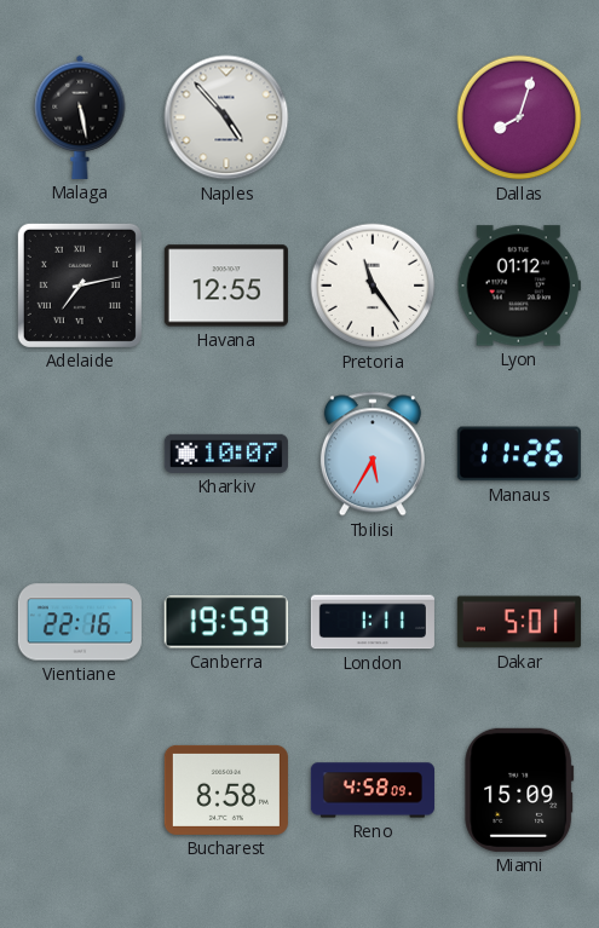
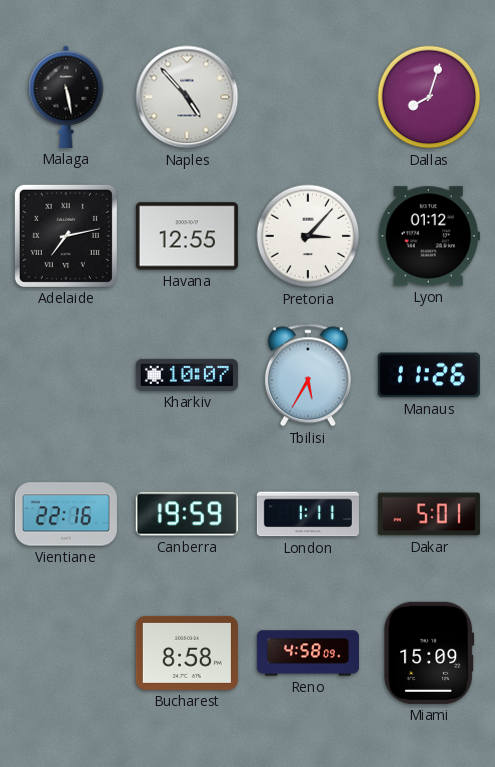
Pretoria: 11:24 -> 3:07 (308, 236)
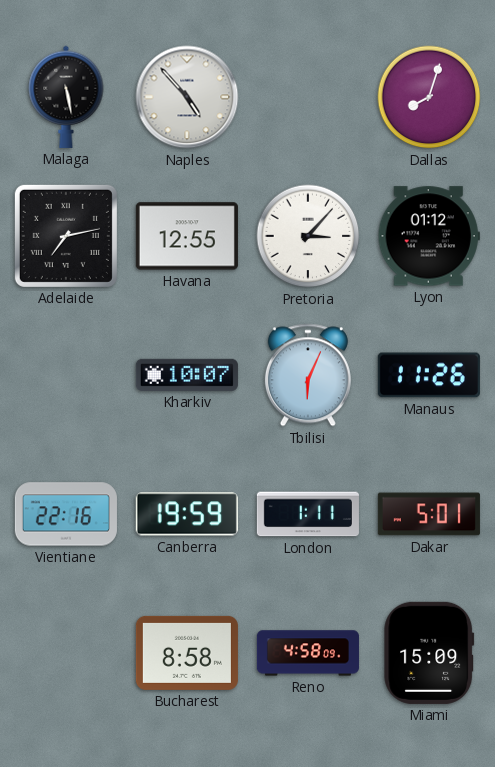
Tbilisi: 5:35 -> 6:04 (308, 375)
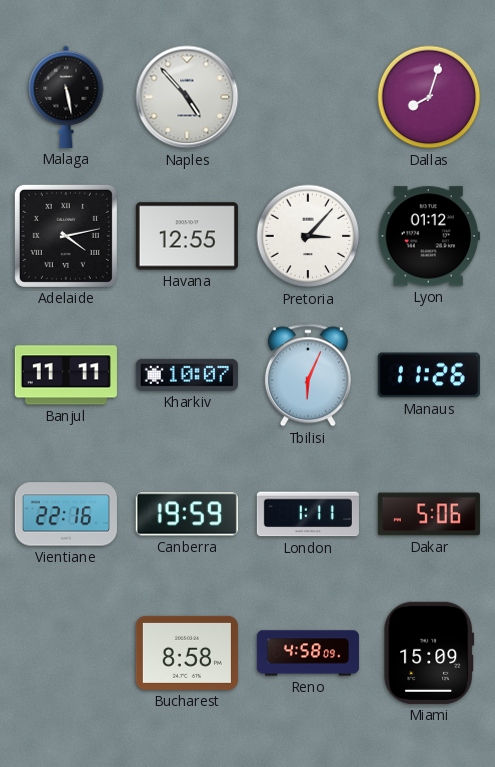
Adelaide: 7:13 -> 4:13 (66, 236)
Banjul: none -> 11:11 (66, 375)
Dakar: 5:01 -> 5:06 (429, 514)
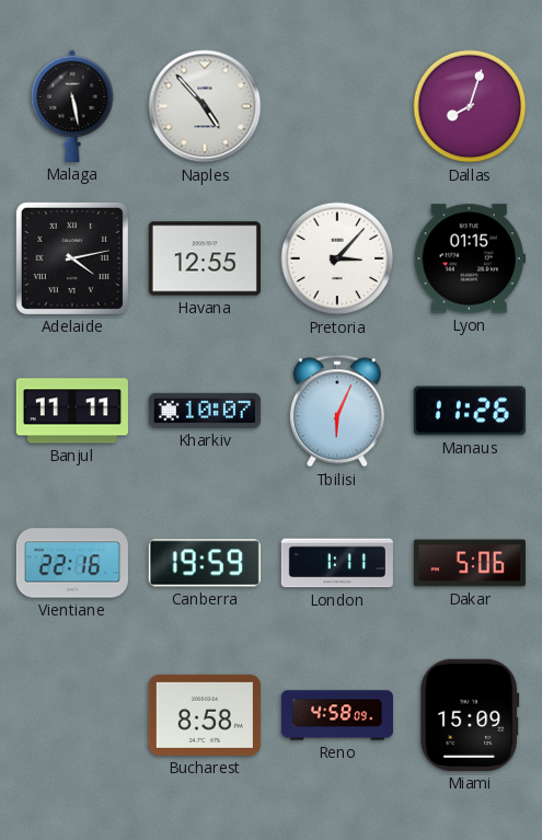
Lyon: 01:12 -> 01:15 (470, 258)
